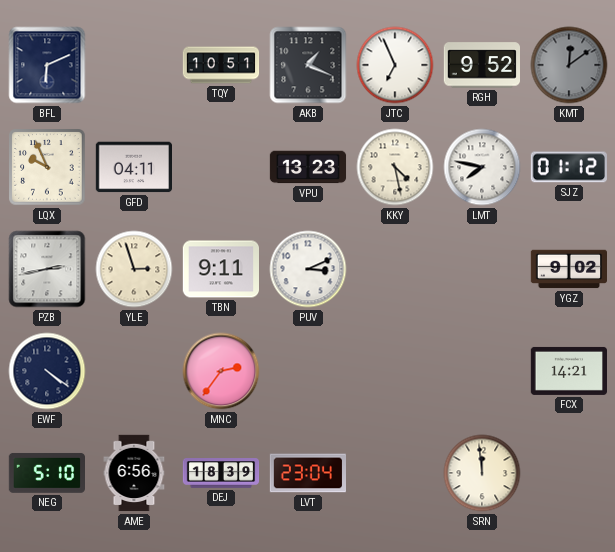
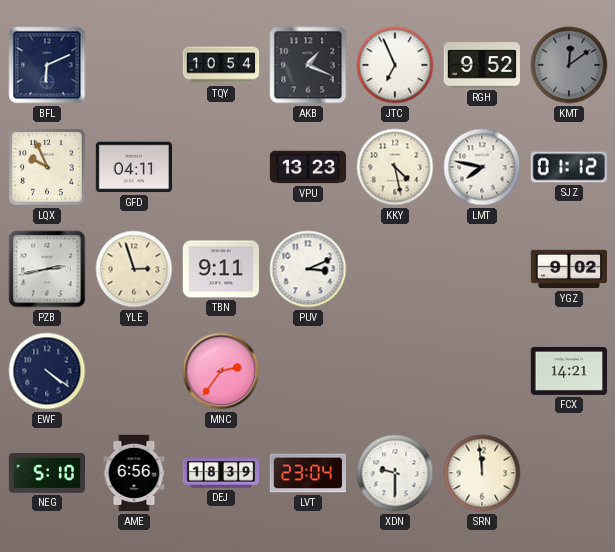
TQY: 10:51 -> 10:54 (221, 65)
XDN: none -> 9:30 (395, 473)
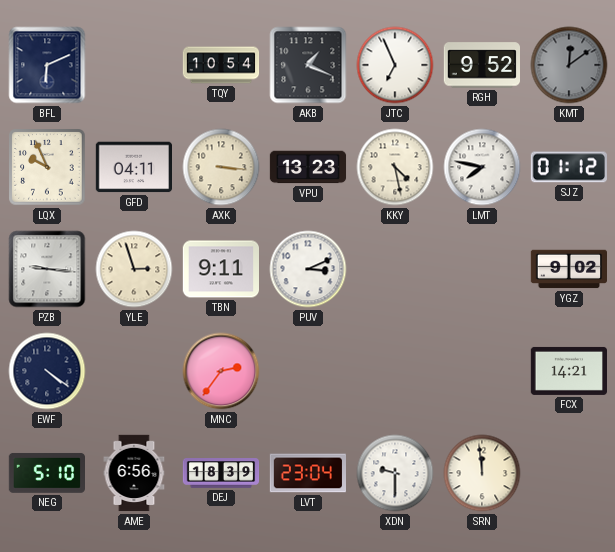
AXK: none -> 3:16 (221, 167)
PZB: 2:43 -> 9:16 (47, 269)
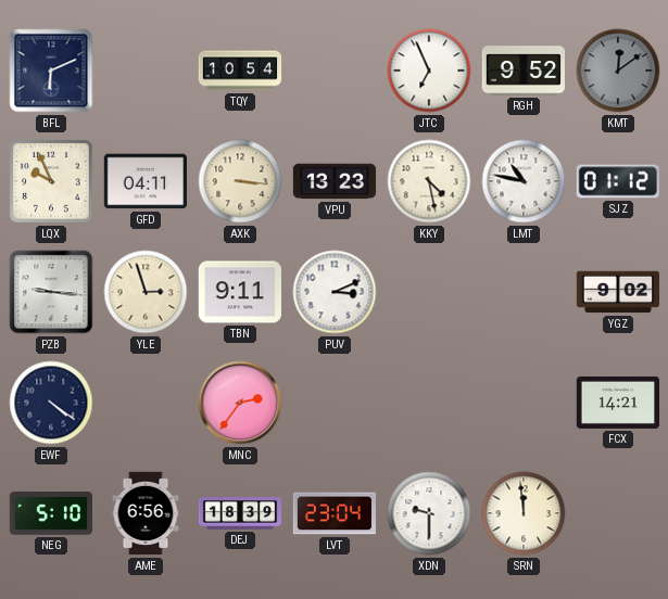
AKB: 1:19 -> none (308, 65)
LMT: 7:47 -> 10:47 (524, 181)
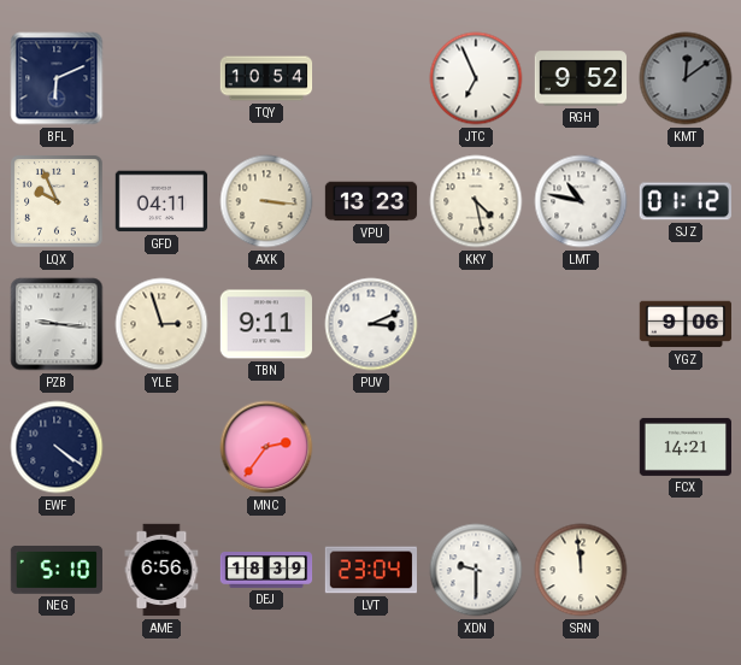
YGZ: 9:02 -> 9:06 (684, 324)
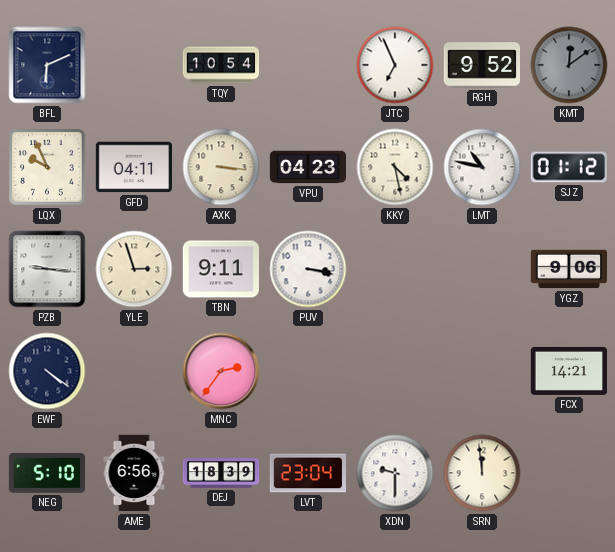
VPU: 13:23 -> 04:23 (308, 167)
PUV: 3:11 -> 3:17 (308, 269)
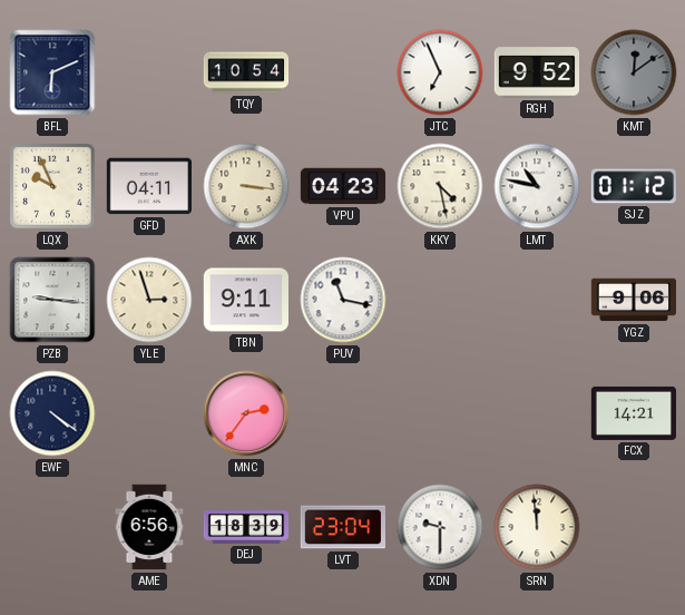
PUV: 3:17 -> 11:17 (343, 300)
NEG: 5:10 -> none (46, 473)
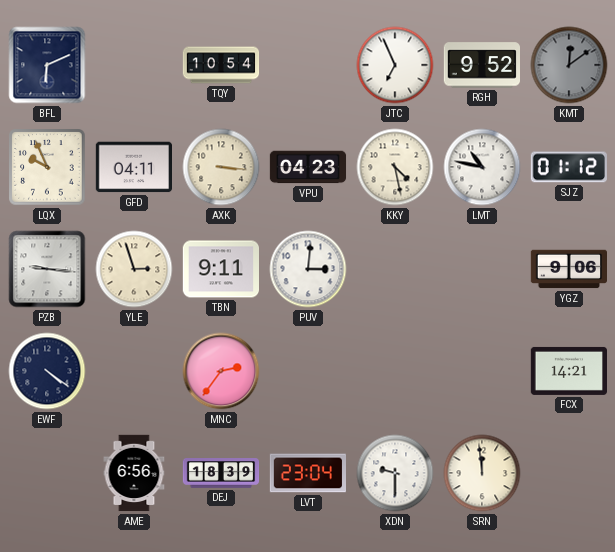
PUV: 11:17 -> 3:01 (308, 269)
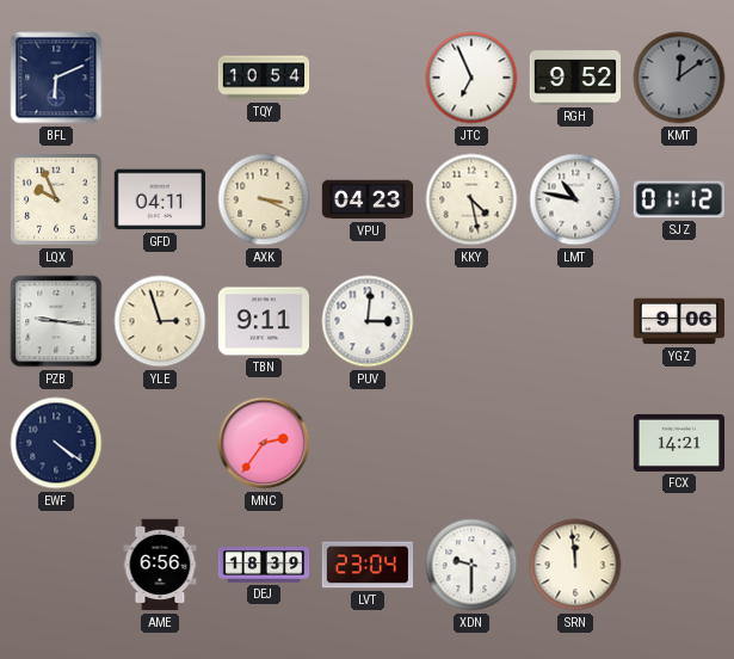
AXK: 3:16 -> 3:19 (264, 199)
